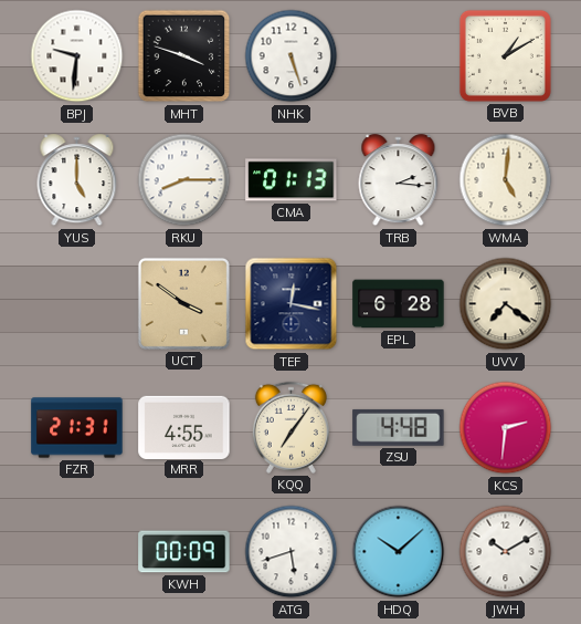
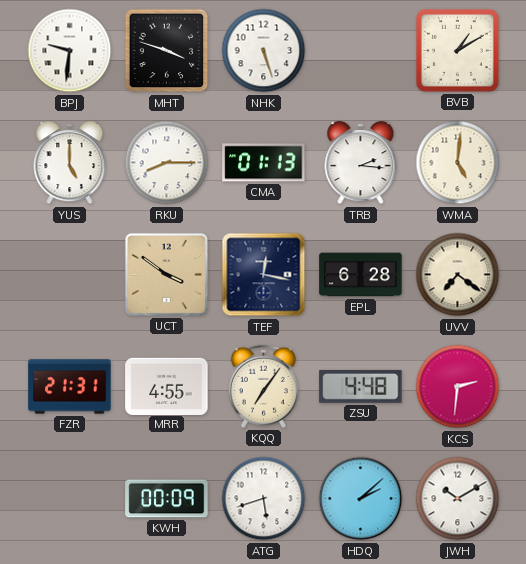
HDQ: 10:08 -> 2:08 (361, 499)
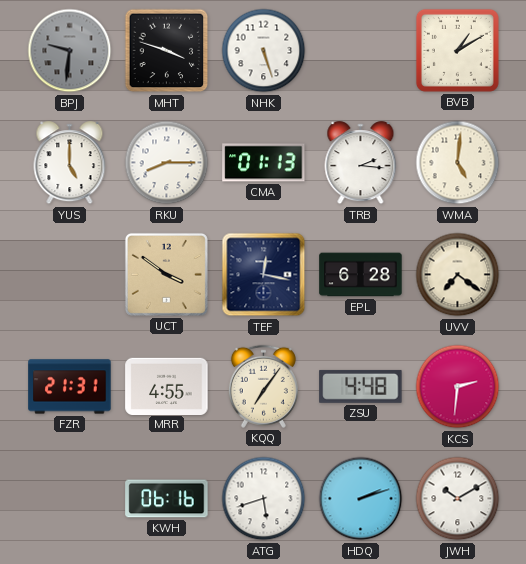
BPJ dial: white -> grey (70, 51)
KWH: 00:09 -> 06:16 (167, 499)
HDQ: 2:08 -> 2:12 (361, 499)
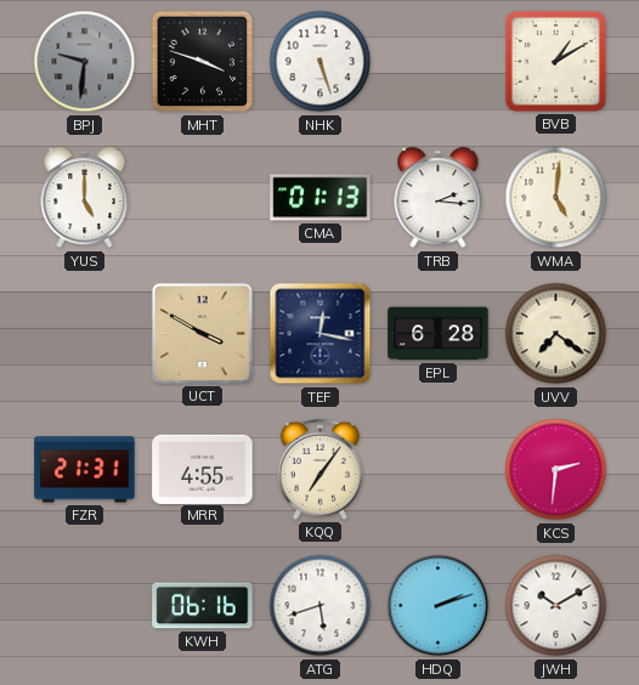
RKU: 8:15 -> none (167, 163)
UCT: 3:51 -> 3:50 (202, 333)
ZSU: 4:48 -> none (361, 386)
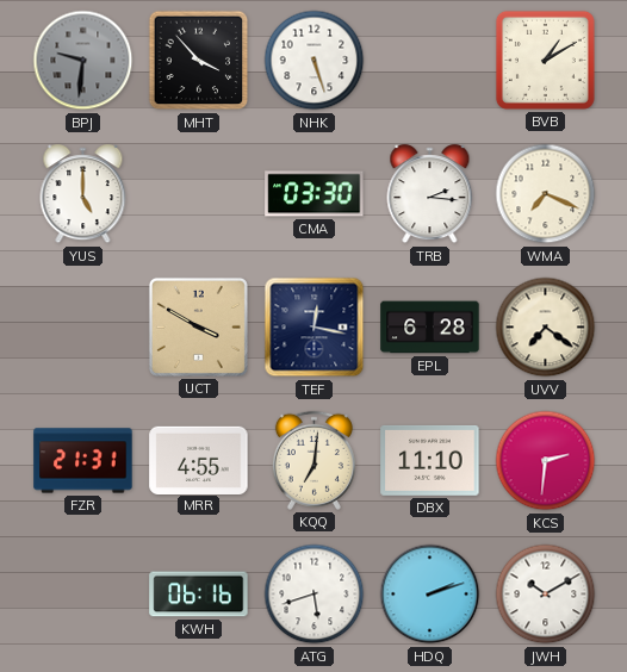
MHT: 3:48 -> 3:53 (199, 61)
CMA: 01:13 -> 03:30 (315, 194)
WMA: 5:01 -> 7:19 (546, 194)
KQQ: 7:06 -> 7:01 (313, 460)
DBX: none -> 11:10 (430, 460)
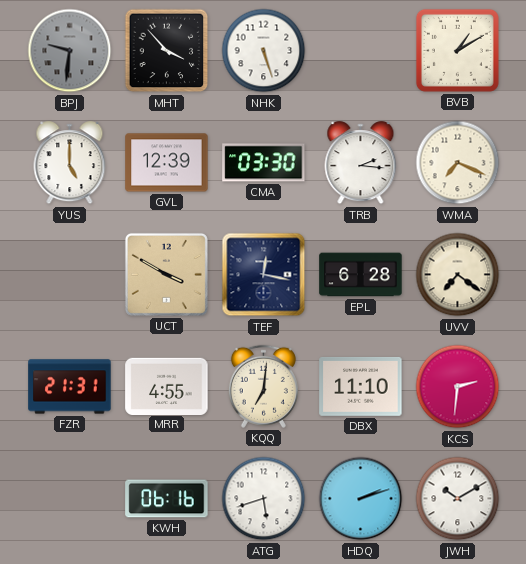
GVL: none -> 12:39 (167, 163)
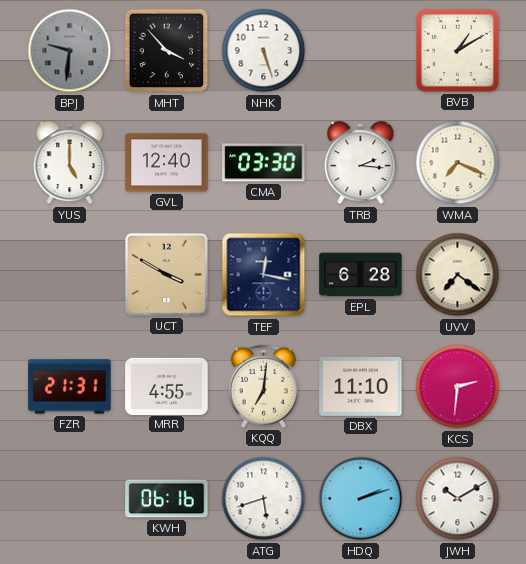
GVL: 12:39 -> 12:40 (167, 163)
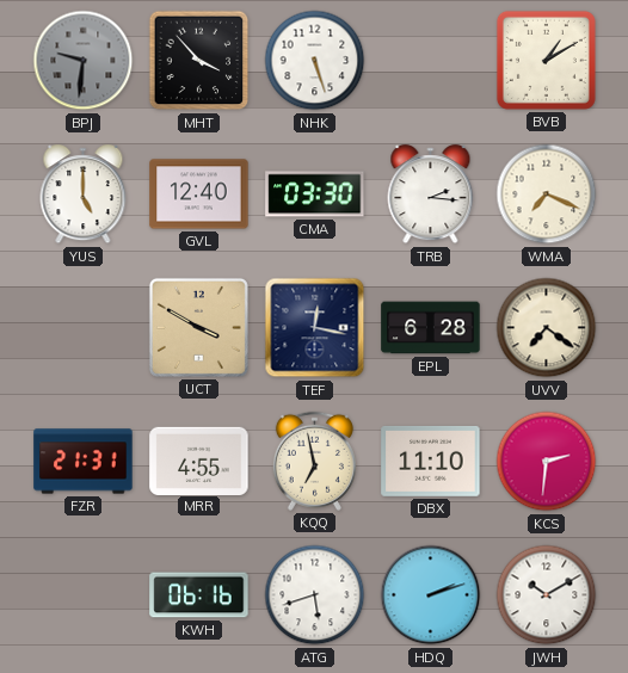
KQQ: 7:01 -> 6:58 (314, 461)
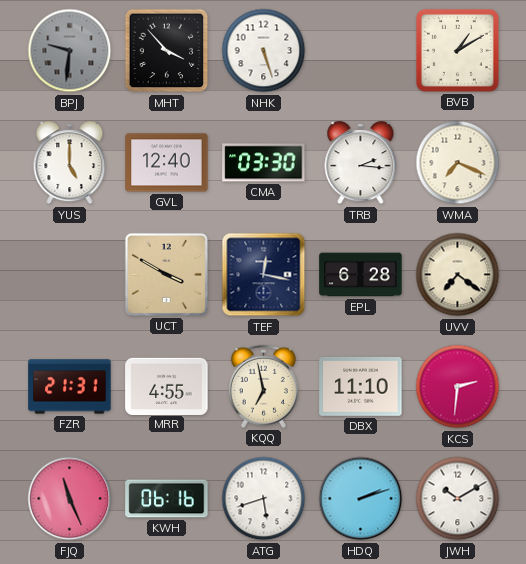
FJQ: none -> 11:26 (70, 499)
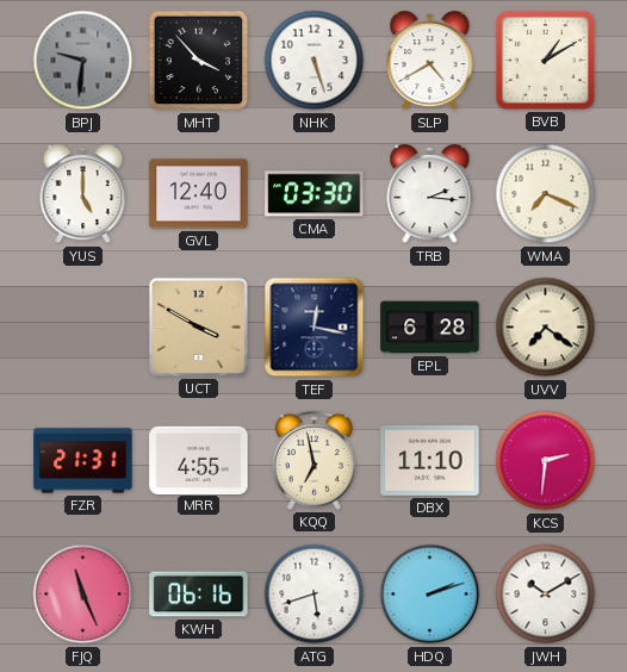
SLP: none -> 4:40 (430, 61)
